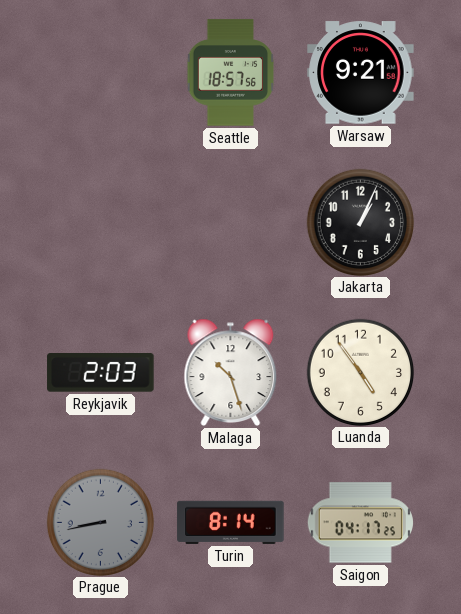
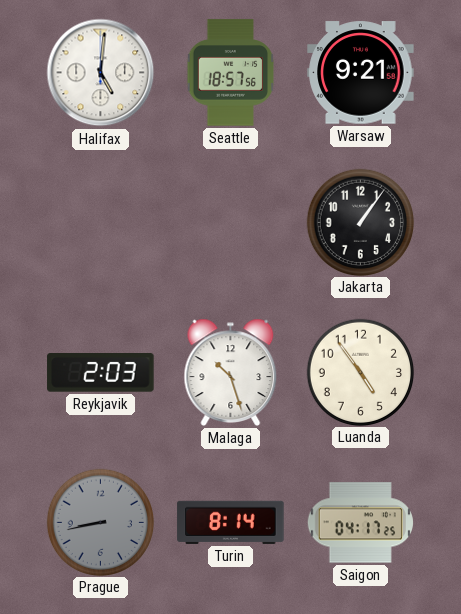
Halifax: none -> 5:01 (101, 73)
Jakarta: 1:04 -> 1:06 (360, 222)
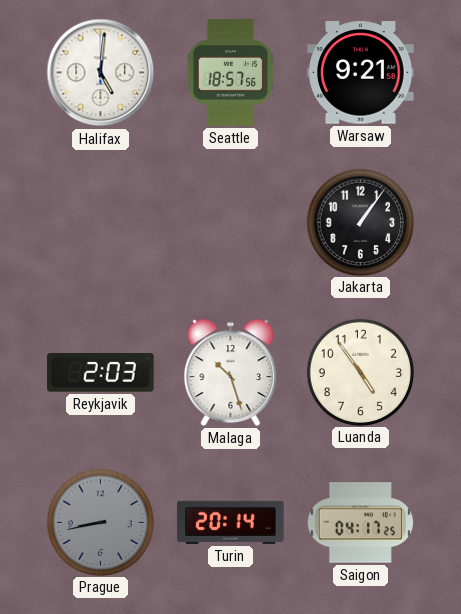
Turin: 8:14 -> 20:14 (231, 522)
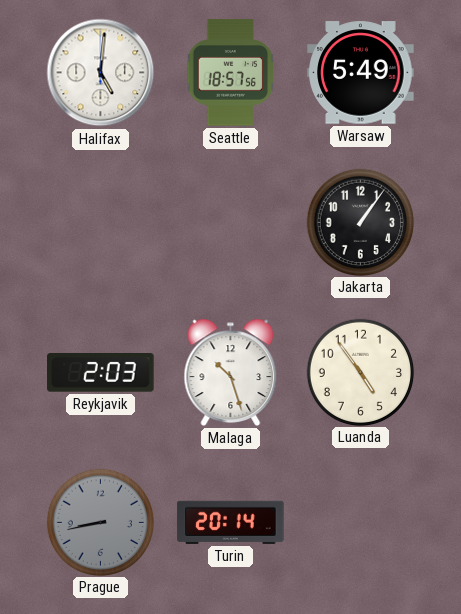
Warsaw: 9:21 -> 5:49 (361, 73)
Saigon: 04:17 -> none (360, 523)
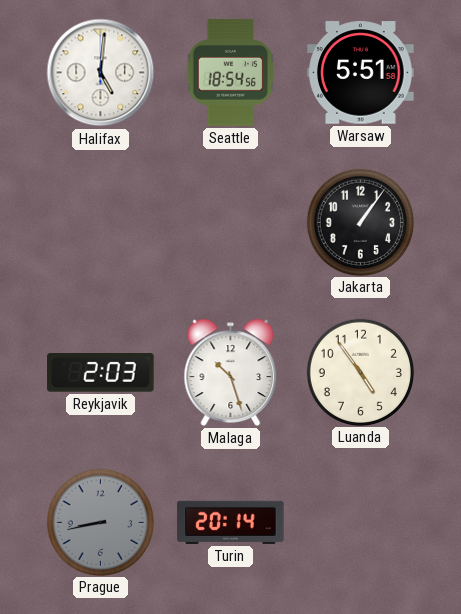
Seattle: 18:57 -> 18:54 (231, 73)
Warsaw: 5:49 -> 5:51 (361, 73)
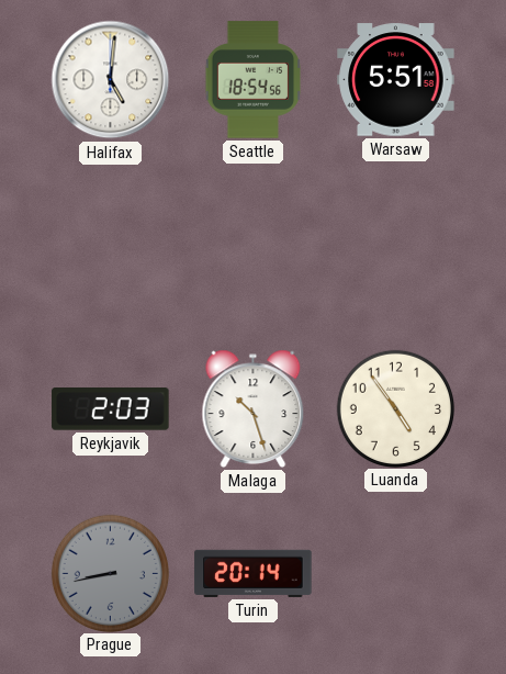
Jakarta: 1:06 -> none (360, 222)
